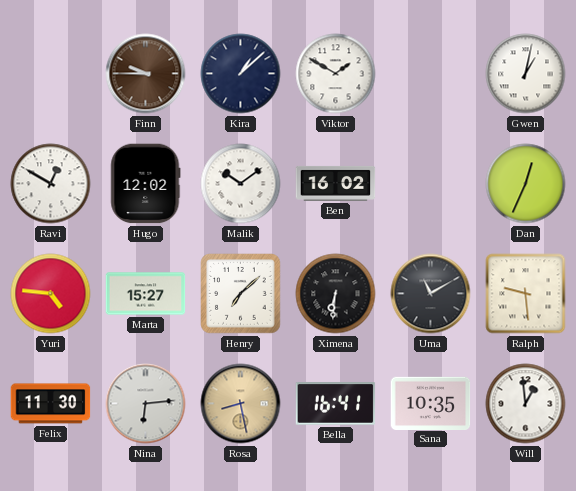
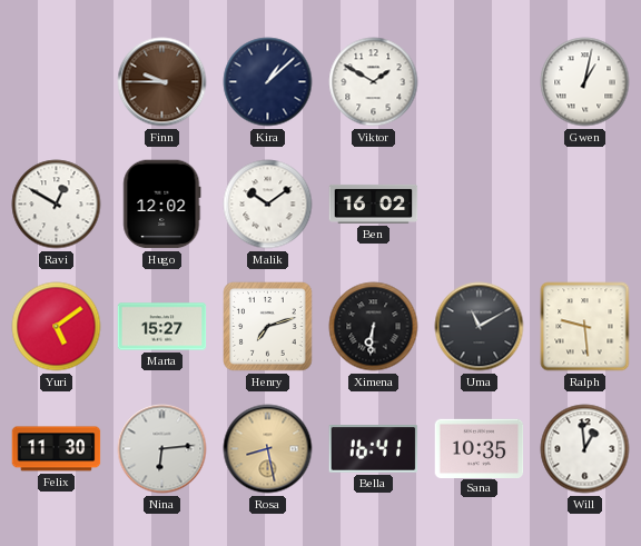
Dan: 12:34 -> none (526, 184)
Yuri: 4:46 -> 5:09 (57, 327)
Henry: 7:08 -> 7:12 (268, 327)
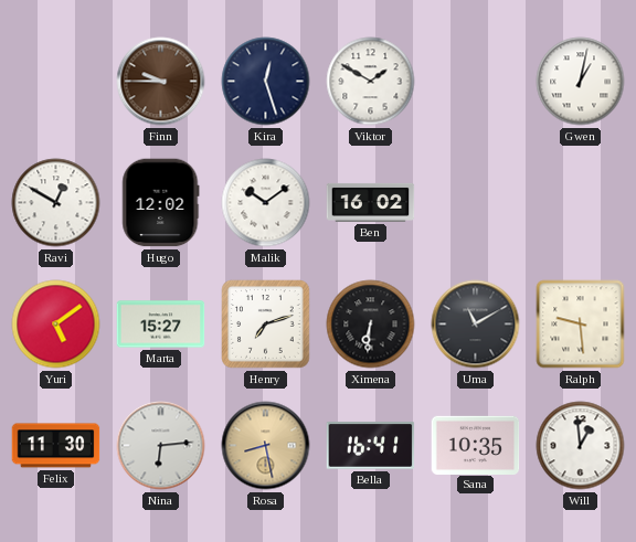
Kira: 1:08 -> 12:27 (266, 82)
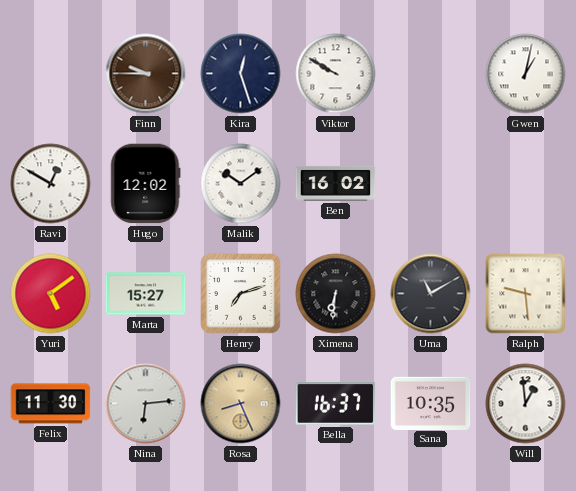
Viktor: 1:50 -> 9:50 (336, 74)
Rosa: 8:28 -> 8:26 (241, 404)
Bella: 16:41 -> 16:37 (336, 404)
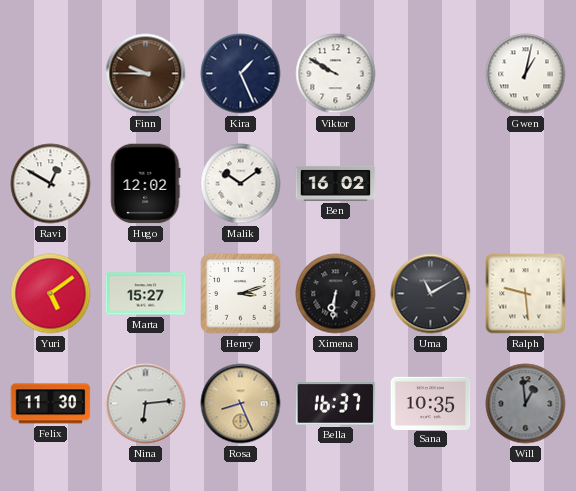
Kira: 12:27 -> 1:26 (241, 74)
Henry: 7:12 -> 3:12 (241, 294)
Will dial: white -> grey (526, 404)
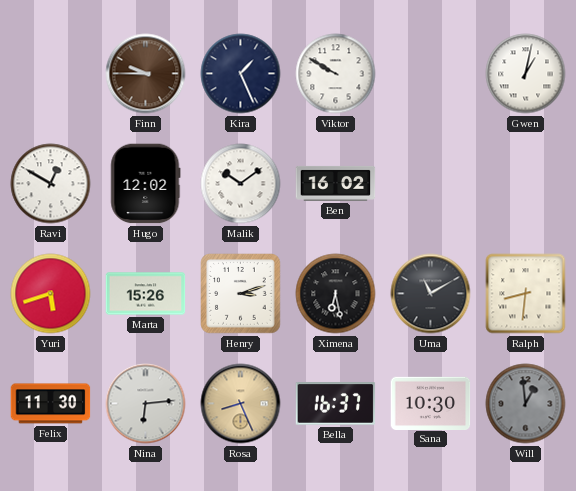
Yuri: 5:09 -> 5:42 (51, 294)
Marta: 15:27 -> 15:26 (146, 294)
Ximena: 6:31 -> 6:28 (336, 294)
Ralph: 9:29 -> 8:31 (526, 294)
Sana: 10:35 -> 10:30 (431, 403)
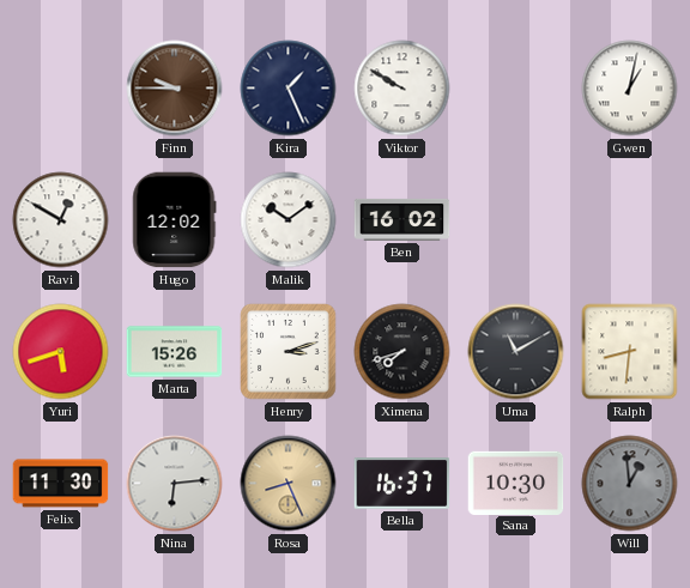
Ximena: 6:28 -> 7:42 (402, 352)
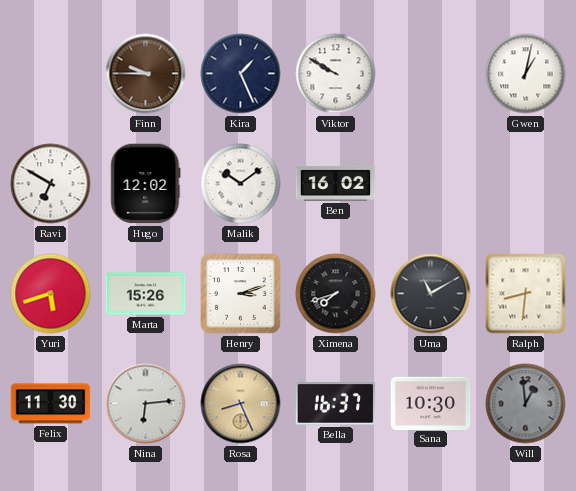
Ravi: 12:50 -> 6:50 (51, 184)
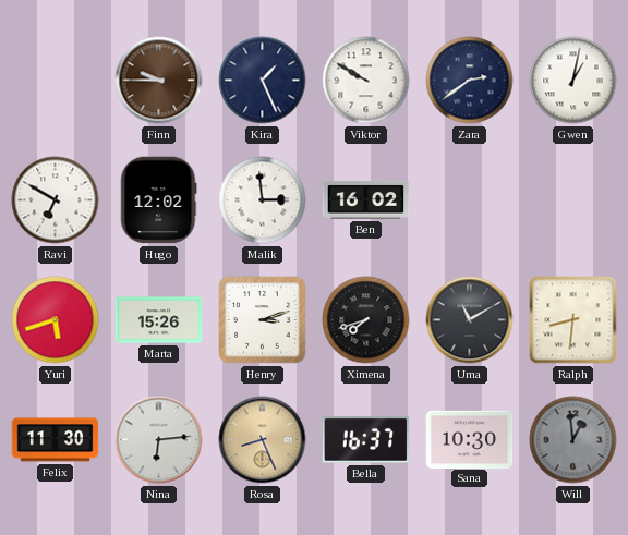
Zara: none -> 2:39 (470, 81)
Malik: 10:09 -> 2:59 (263, 200)
